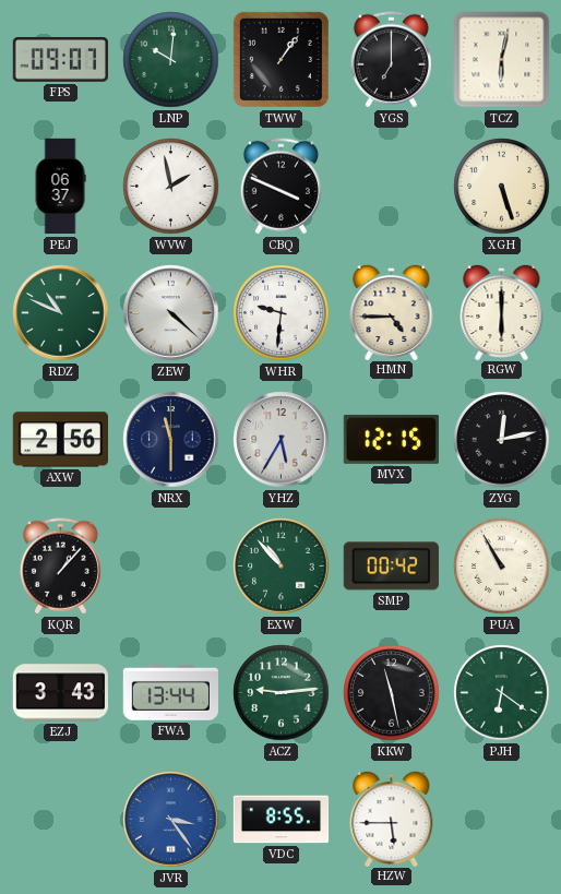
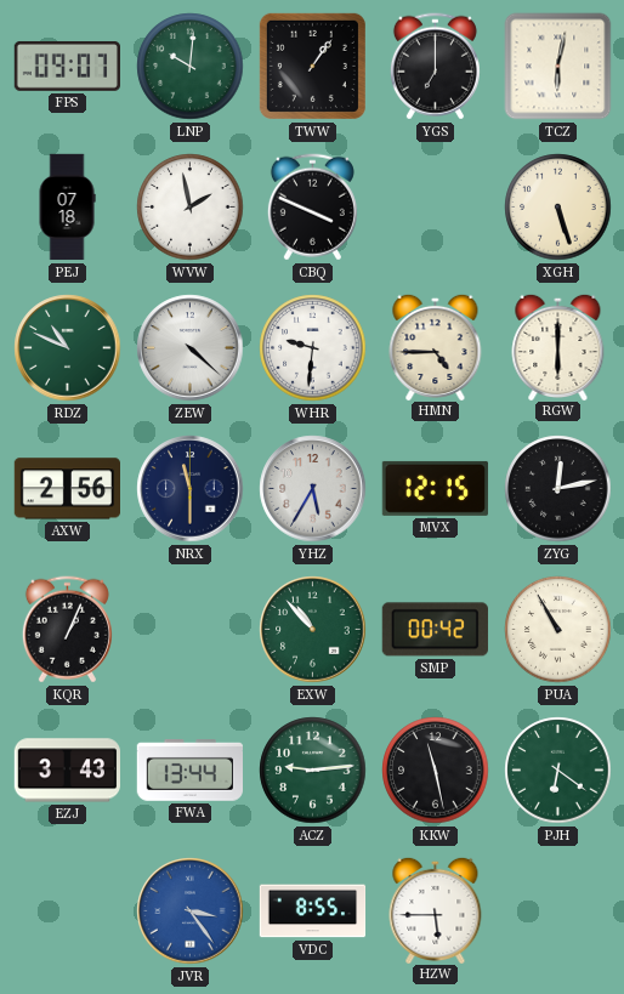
PEJ: 06:37 -> 07:18 (67, 208)
KQR: 1:07 -> 1:04 (67, 630)
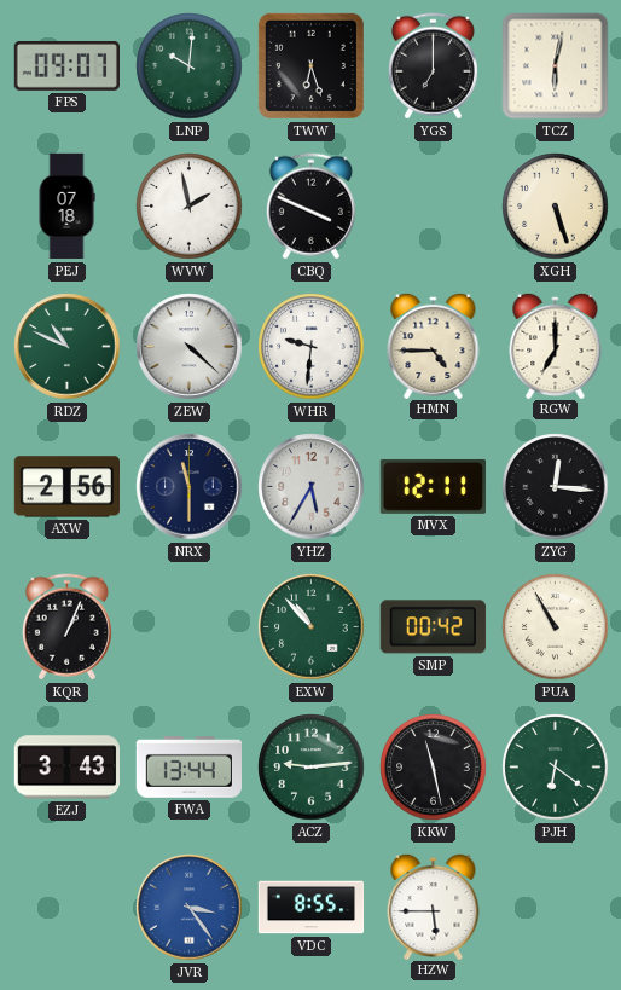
TWW: 1:06 -> 6:27 (310, 65)
RGW: 6:00 -> 7:00 (556, 345)
MVX: 12:15 -> 12:11 (433, 486)
ZYG: 12:13 -> 12:16 (556, 487)
